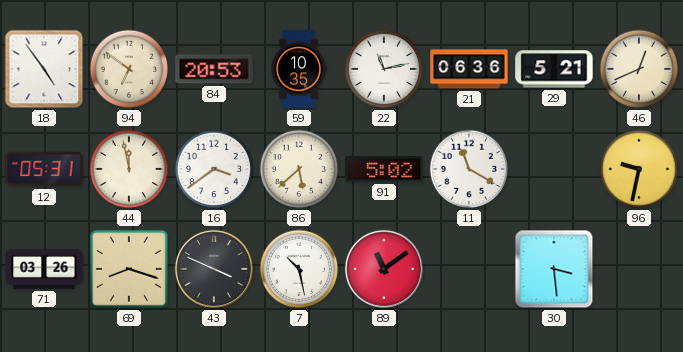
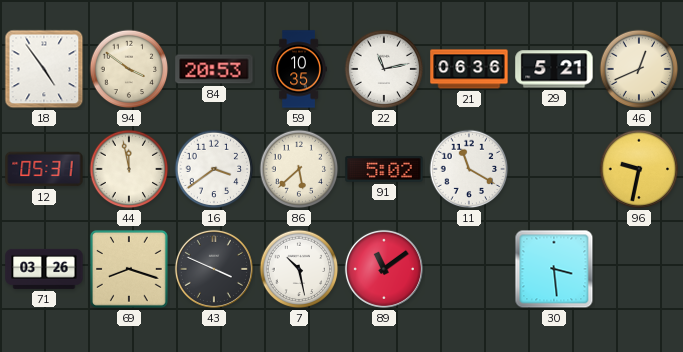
94: 6:51 -> 3:51 (129, 69)
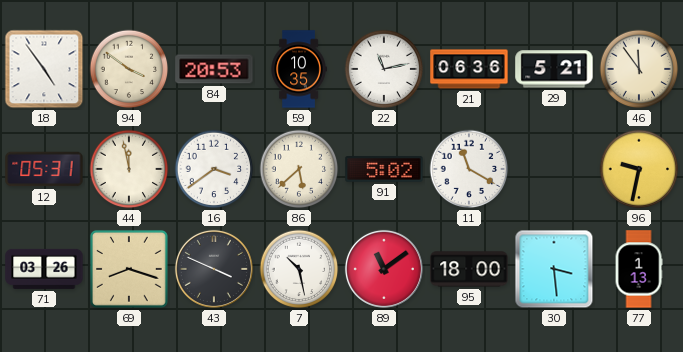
46: 12:41 -> 11:54 (639, 69)
95: none -> 18:00 (469, 269)
77: none -> 1:13 (639, 269)
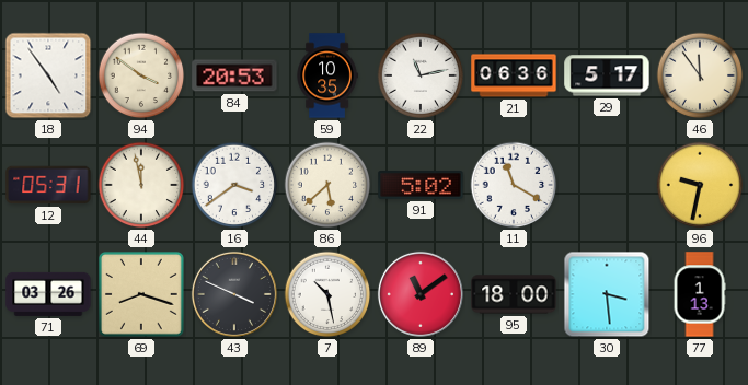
29: 5:21 -> 5:17 (607, 75)
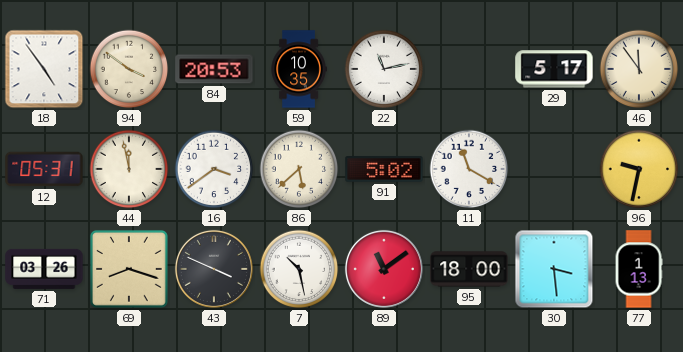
21: 06:36 -> none (514, 75)
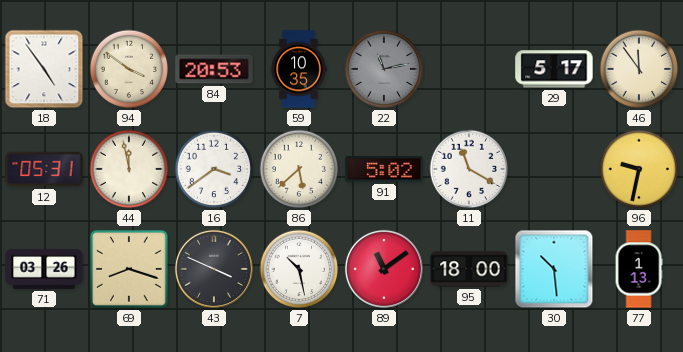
22 dial: white -> grey (384, 69)
30: 3:29 -> 10:29 (554, 269)
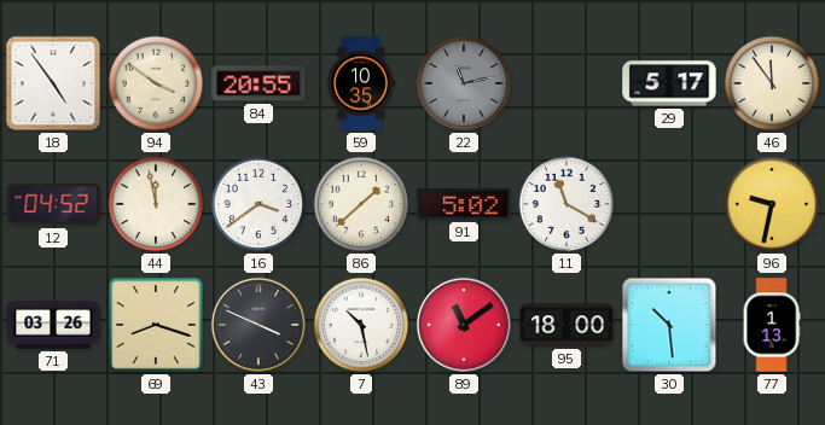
84: 20:53 -> 20:55 (258, 83)
12: 05:31 -> 04:52 (53, 204)
86: 5:38 -> 1:38 (361, 204)
